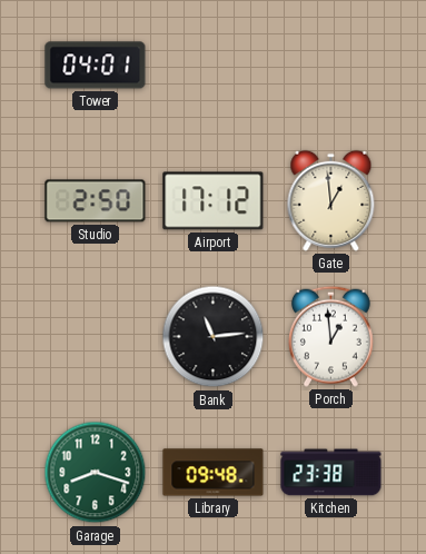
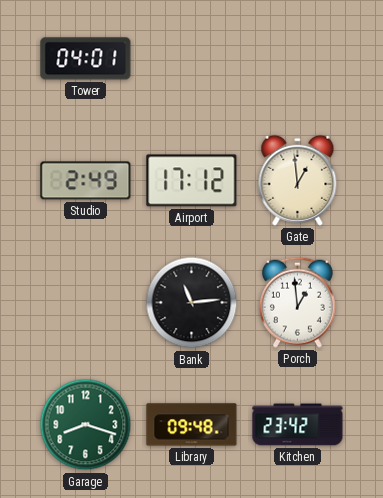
Studio: 2:50 -> 2:49 (86, 181)
Kitchen: 23:38 -> 23:42 (298, 425)
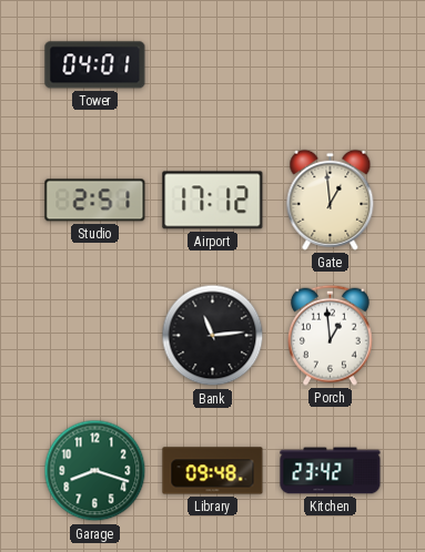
Studio: 2:49 -> 2:51 (95, 201)
